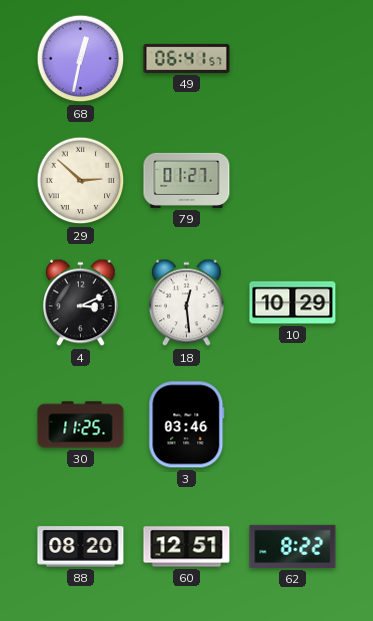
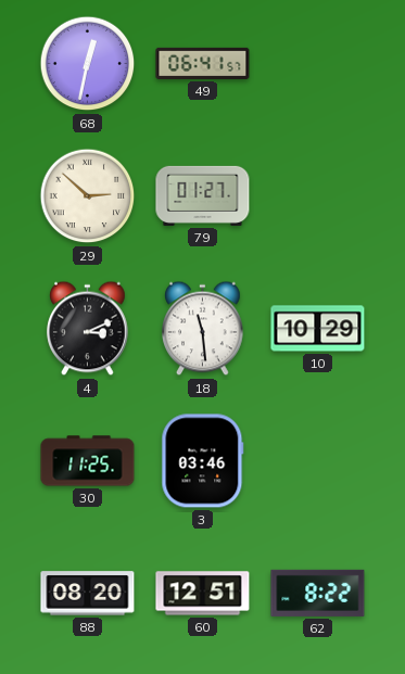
18: 12:29 -> 11:29 (203, 329)
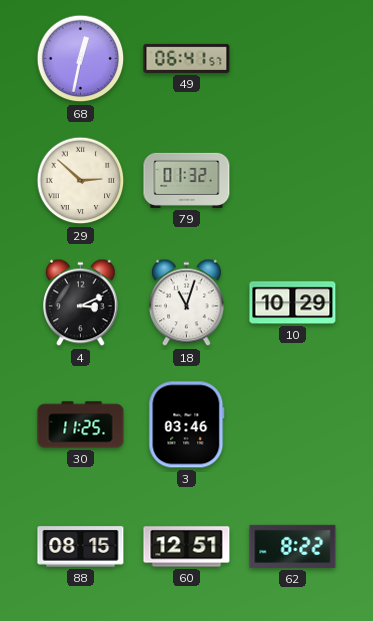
79: 01:27 -> 01:32 (187, 180)
18: 11:29 -> 11:03 (187, 303)
88: 08:20 -> 08:15 (81, 547)
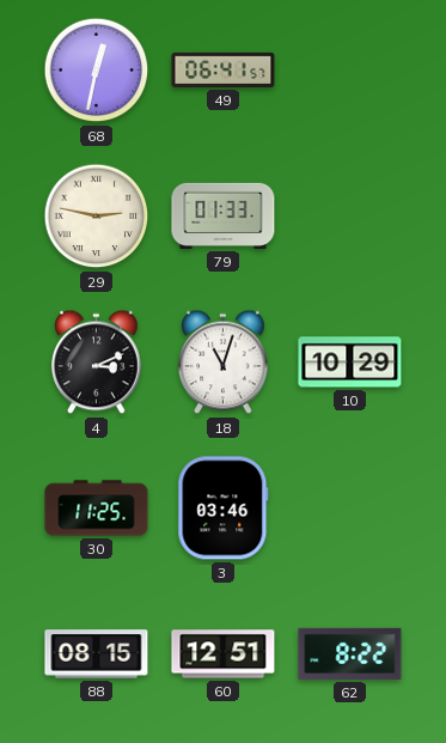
29: 2:52 -> 2:47 (97, 217)
79: 01:32 -> 01:33 (224, 215)
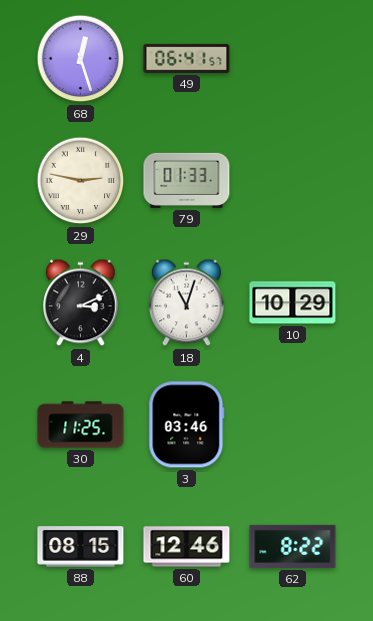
68: 12:32 -> 12:27 (81, 59)
60: 12:51 -> 12:46 (187, 547)
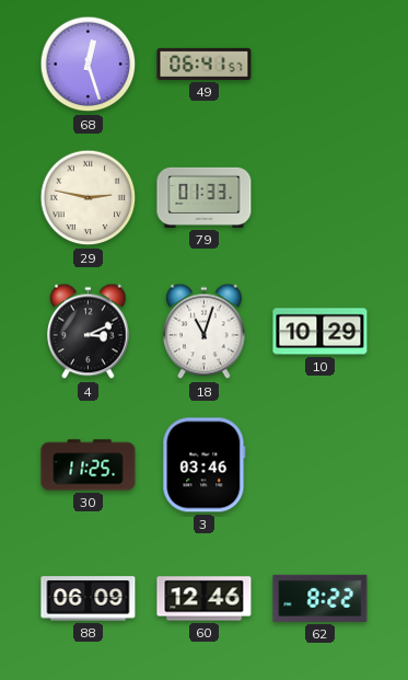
88: 08:15 -> 06:09 (89, 599)
